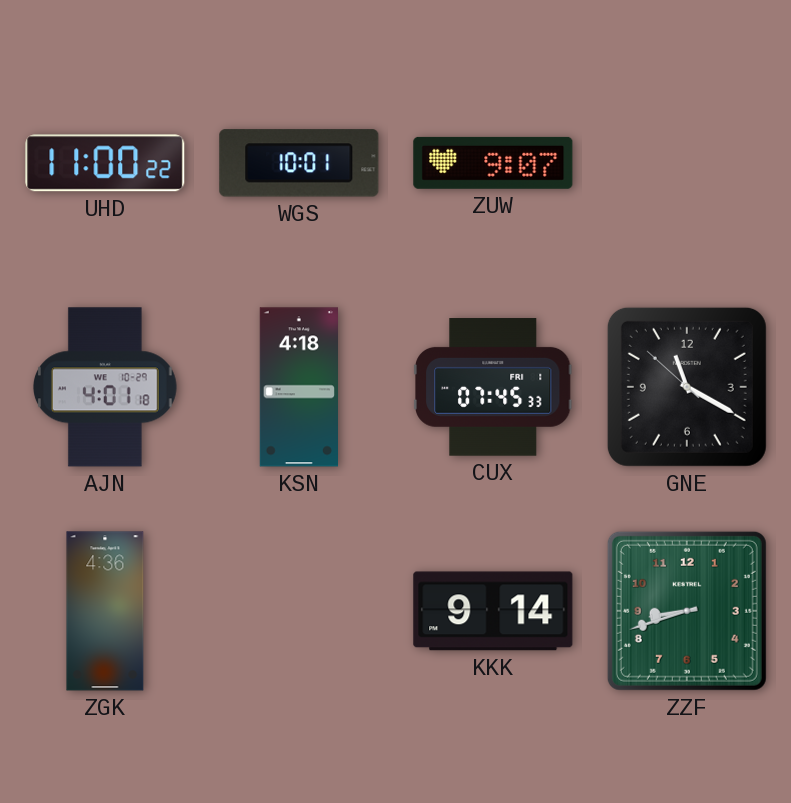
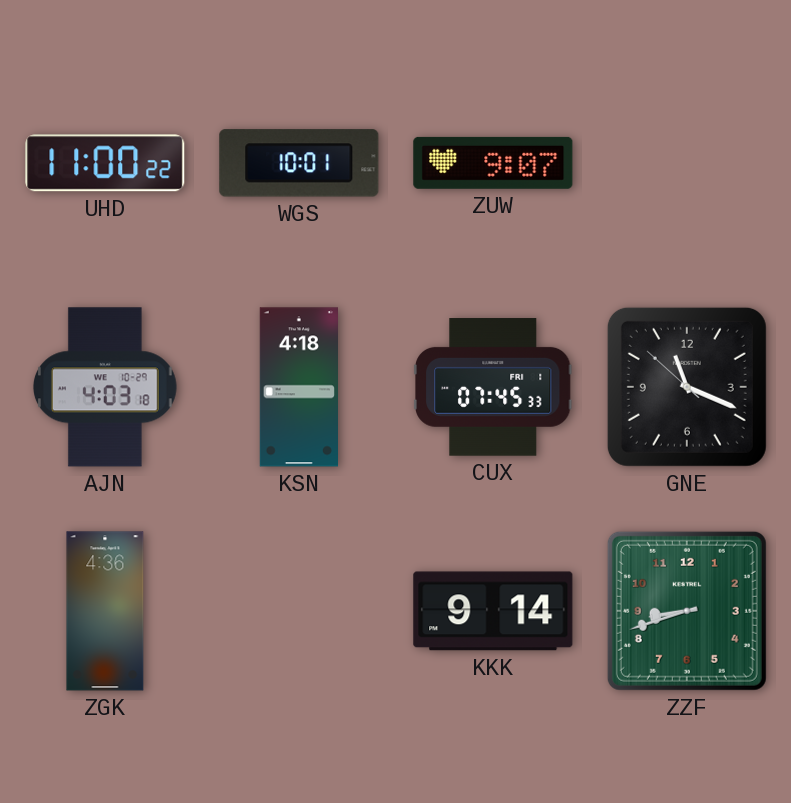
AJN: 4:01 -> 4:03 (105, 387)
GNE: 11:19 -> 11:18 (687, 387)
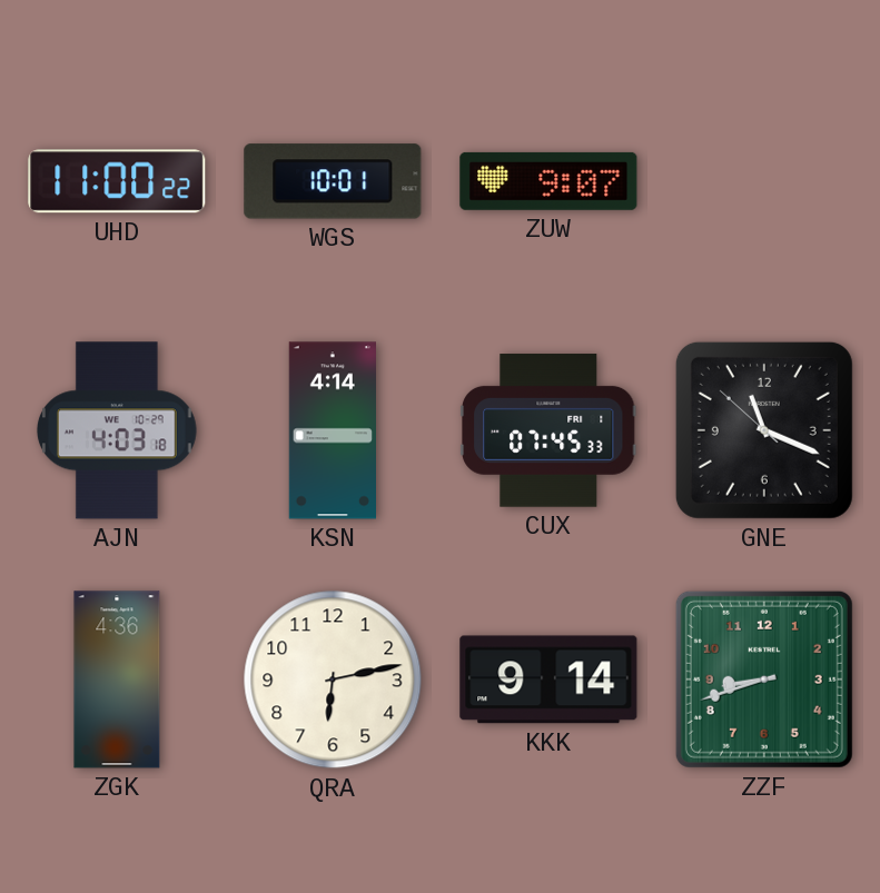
KSN: 4:18 -> 4:14 (332, 430)
QRA: none -> 6:13 (333, 679)
